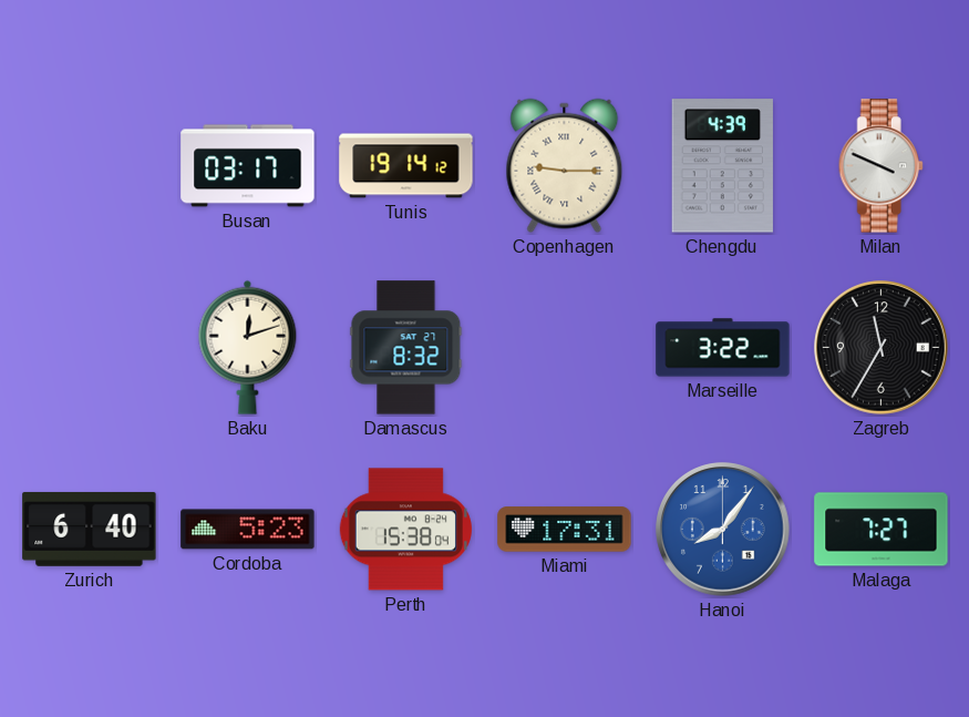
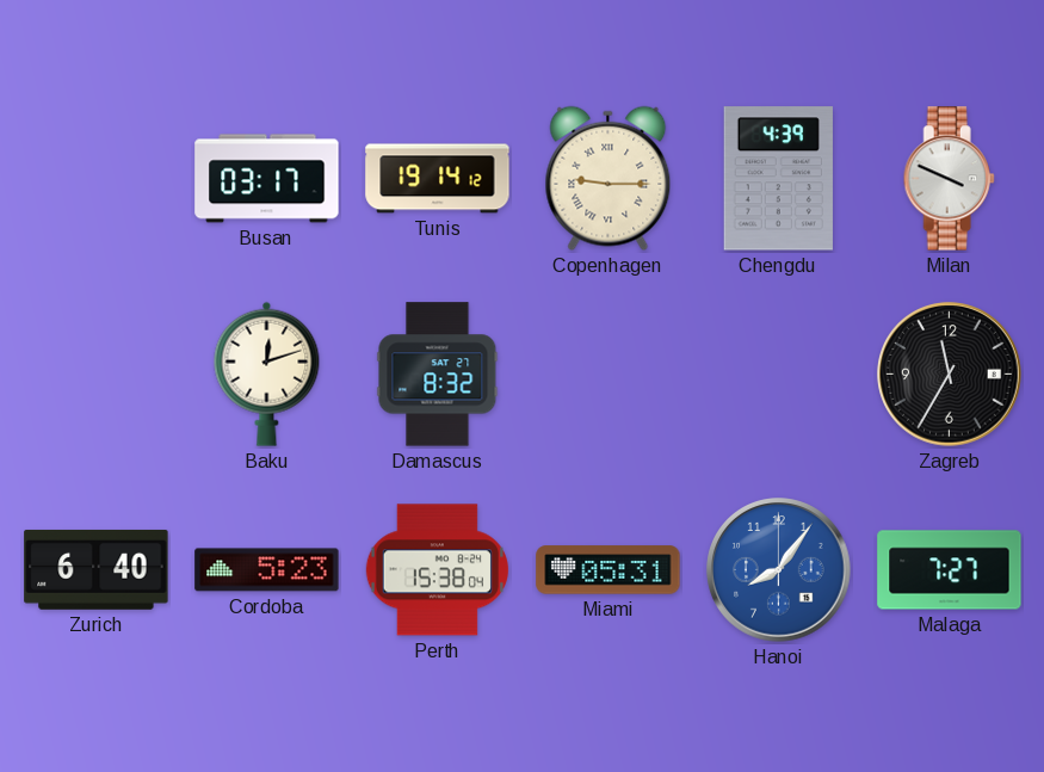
Marseille: 3:22 -> none (723, 348)
Miami: 17:31 -> 05:31 (609, 570)
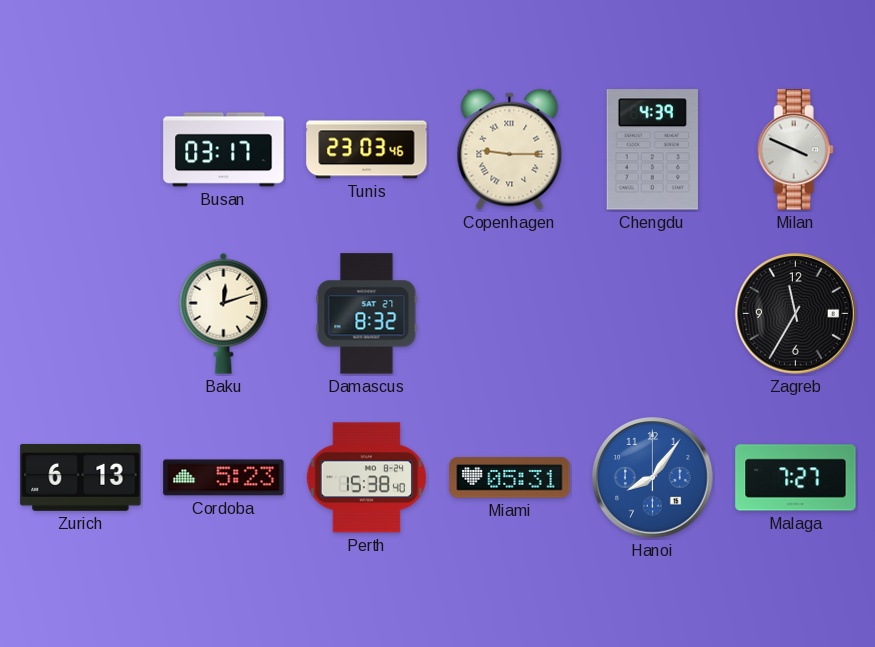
Tunis: 19:14 -> 23:03 (367, 150)
Zurich: 6:40 -> 6:13 (81, 477)
Perth: 15:38:04 -> 15:38:40 (366, 478)
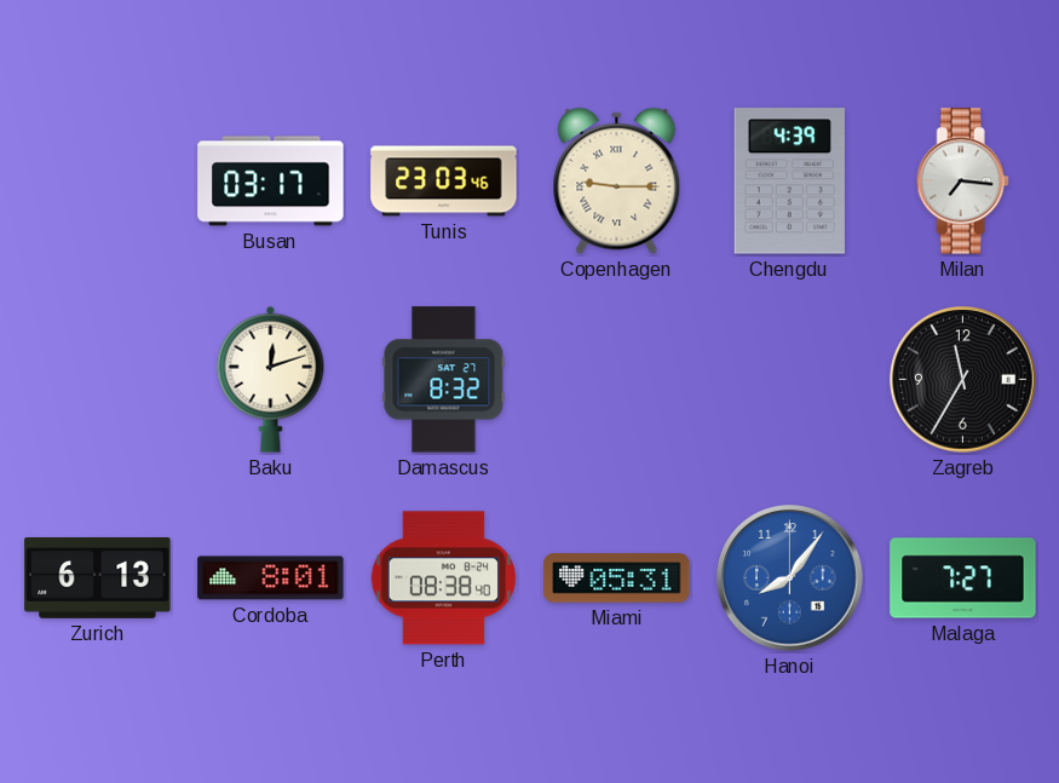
Milan: 3:49 -> 7:16 (962, 182)
Cordoba: 5:23 -> 8:01 (271, 578)
Perth: 15:38 -> 08:38 (443, 578)
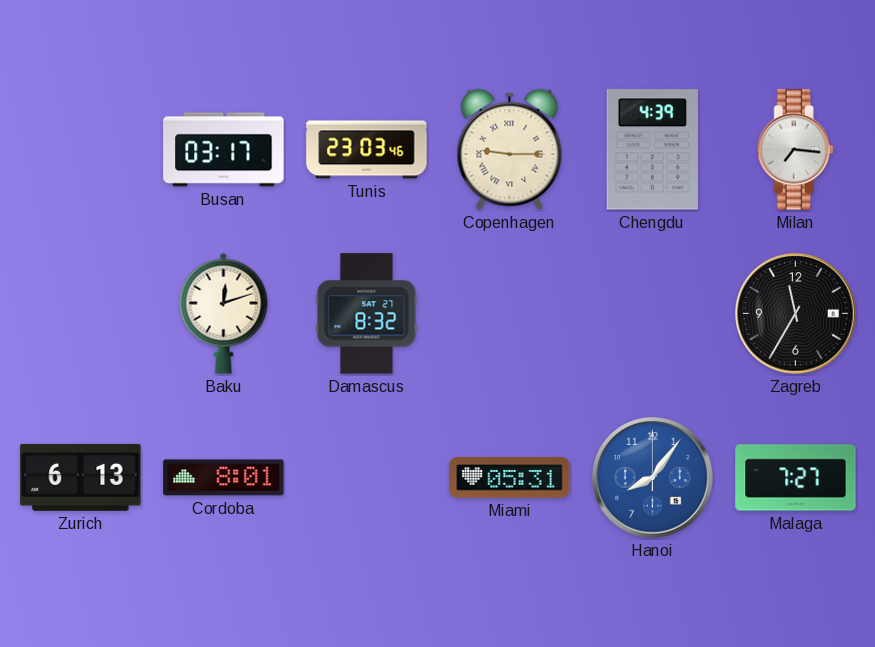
Perth: 08:38 -> none (443, 578)
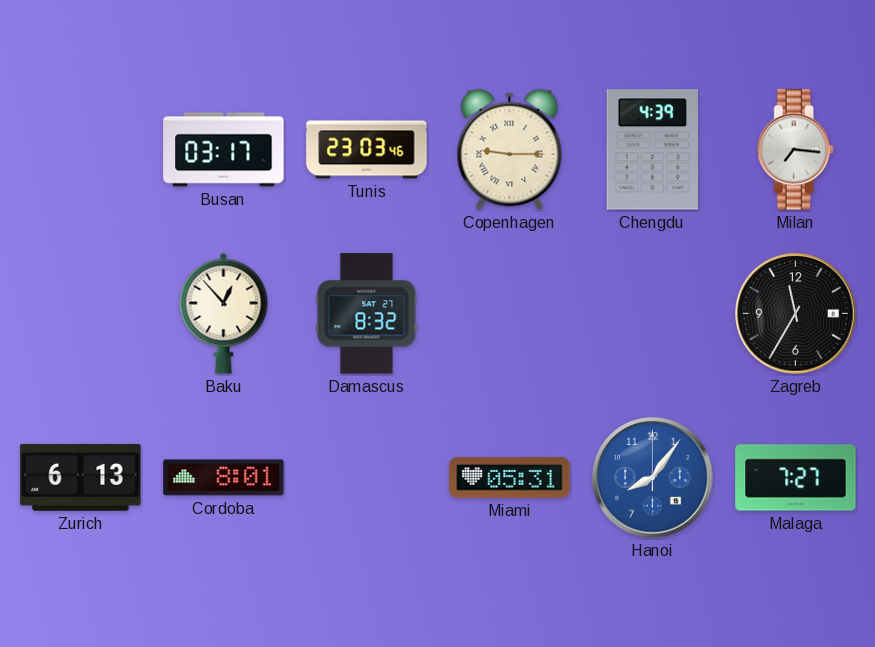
Baku: 12:12 -> 12:53 (224, 313)
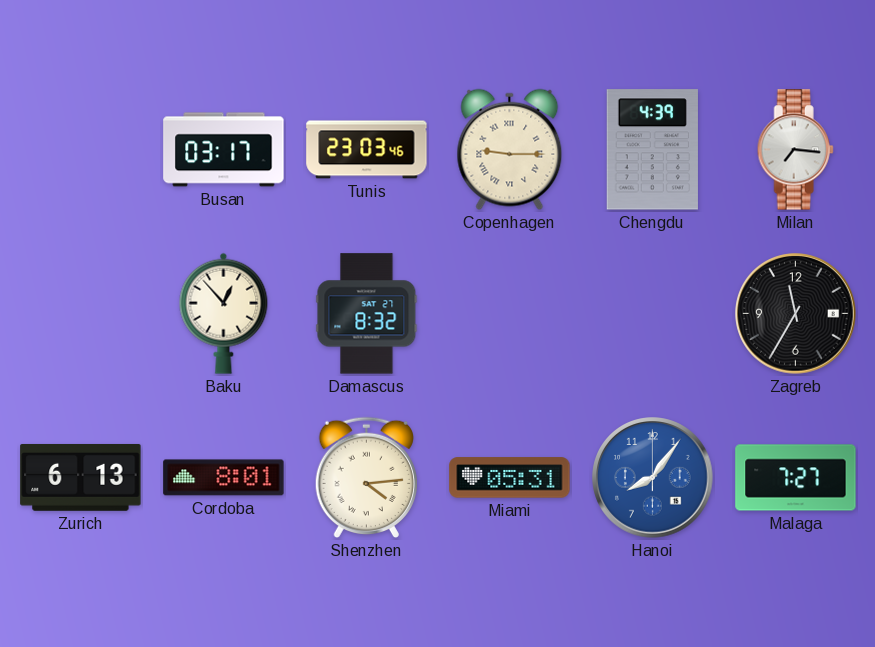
Shenzhen: none -> 4:14 (366, 478)
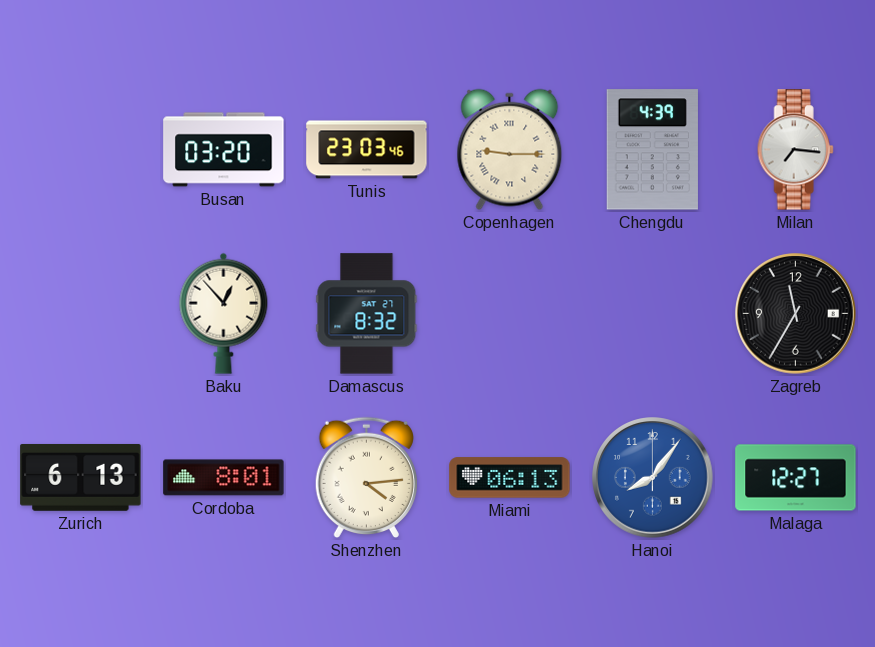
Busan: 03:17 -> 03:20 (224, 150)
Miami: 05:31 -> 06:13 (510, 478)
Malaga: 7:27 -> 12:27 (796, 478)
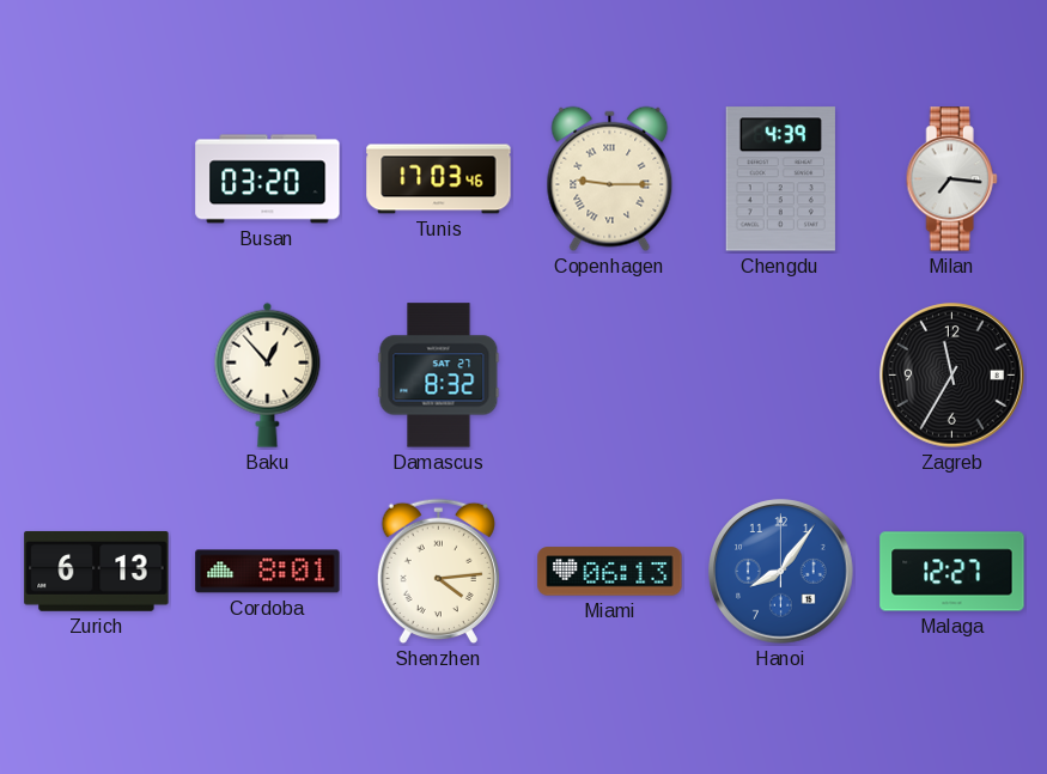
Tunis: 23:03 -> 17:03 (439, 179)
